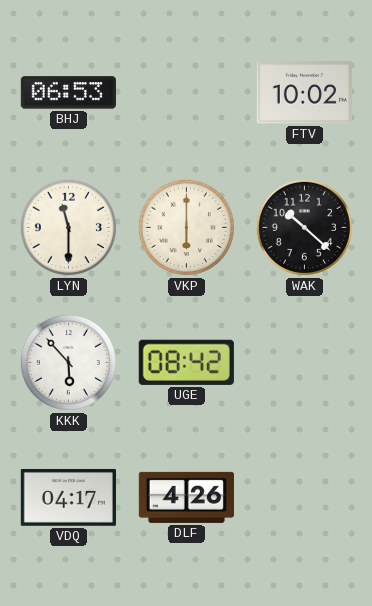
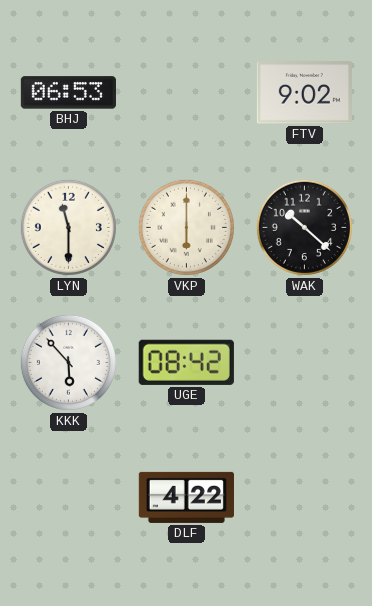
FTV: 10:02 -> 9:02 (304, 93)
VDQ: 04:17 -> none (68, 497)
DLF: 4:26 -> 4:22 (186, 497)
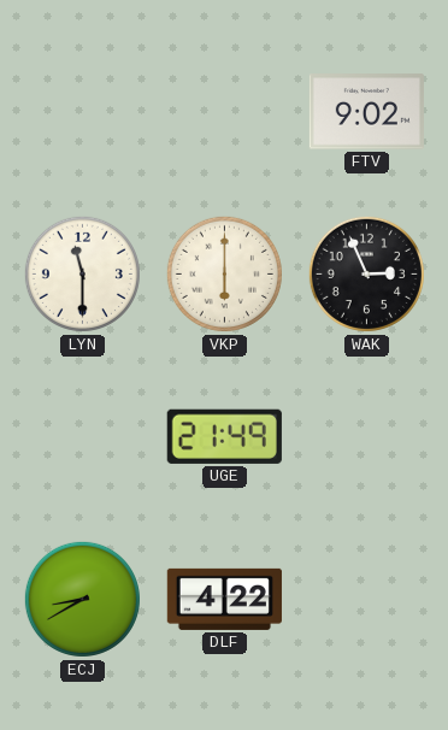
BHJ: 06:53 -> none (68, 93)
WAK: 10:22 -> 2:56 (366, 273)
KKK: 5:53 -> none (68, 362)
UGE: 08:42 -> 21:49 (224, 436)
ECJ: none -> 8:40 (82, 599)
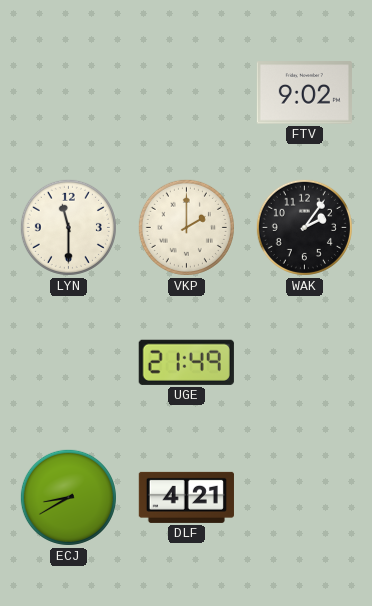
VKP: 6:00 -> 2:00 (186, 227)
WAK: 2:56 -> 2:06 (304, 227)
DLF: 4:22 -> 4:21 (186, 497)
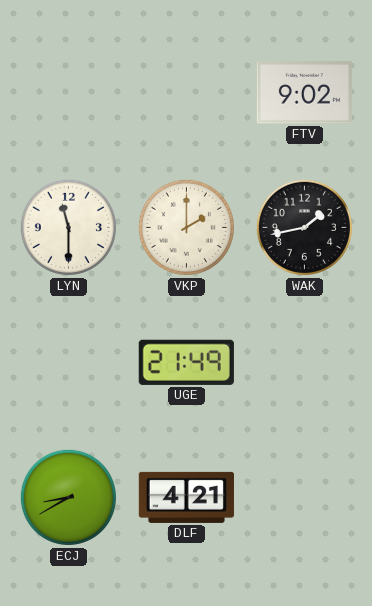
WAK: 2:06 -> 1:43 (304, 227)
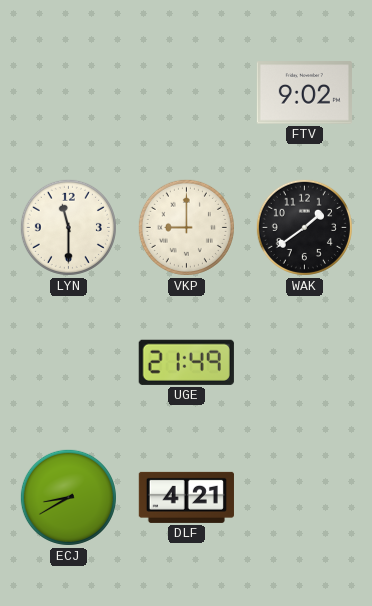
VKP: 2:00 -> 9:00 (186, 227)
WAK: 1:43 -> 1:39 (304, 227)
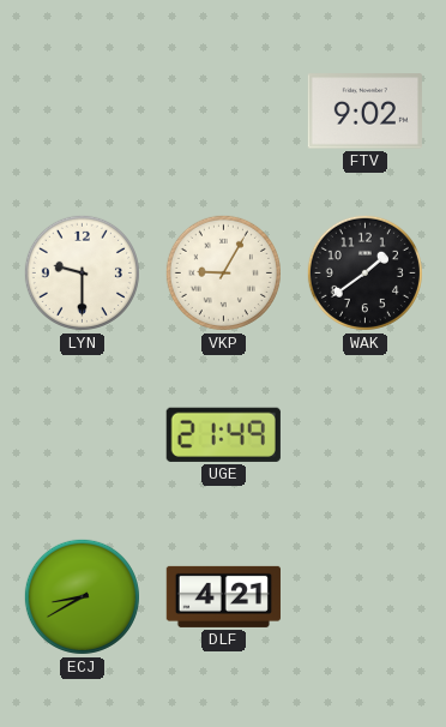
LYN: 11:30 -> 9:30 (82, 272)
VKP: 9:00 -> 9:05 (223, 272)
